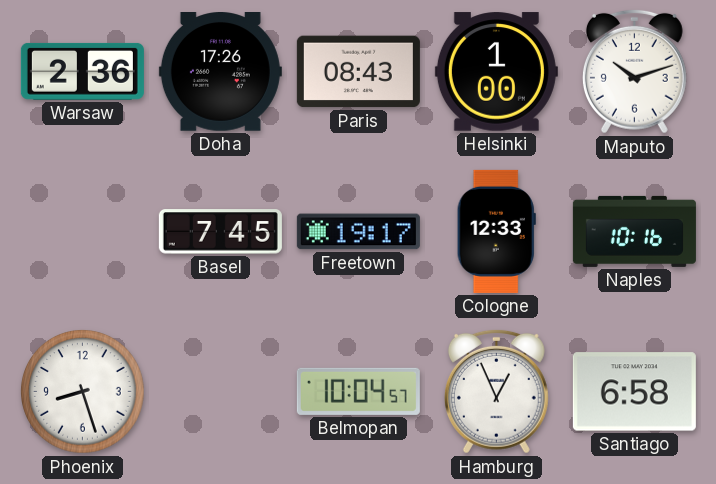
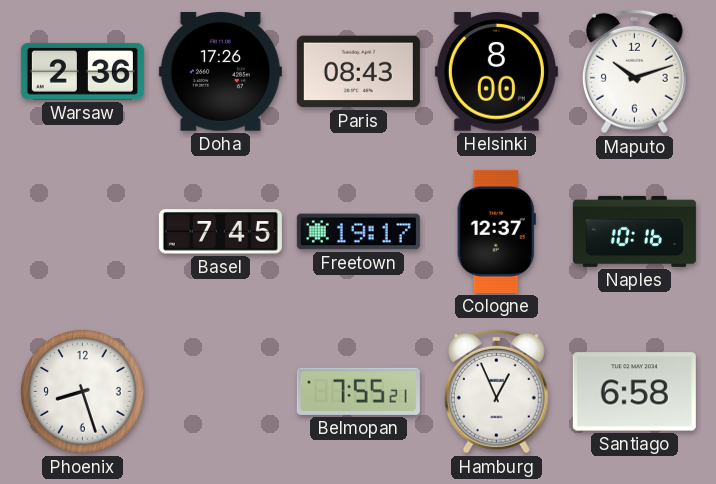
Helsinki: 1:00 -> 8:00 (496, 72)
Cologne: 12:33 -> 12:37 (496, 231)
Belmopan: 10:04 -> 7:55 (358, 391)
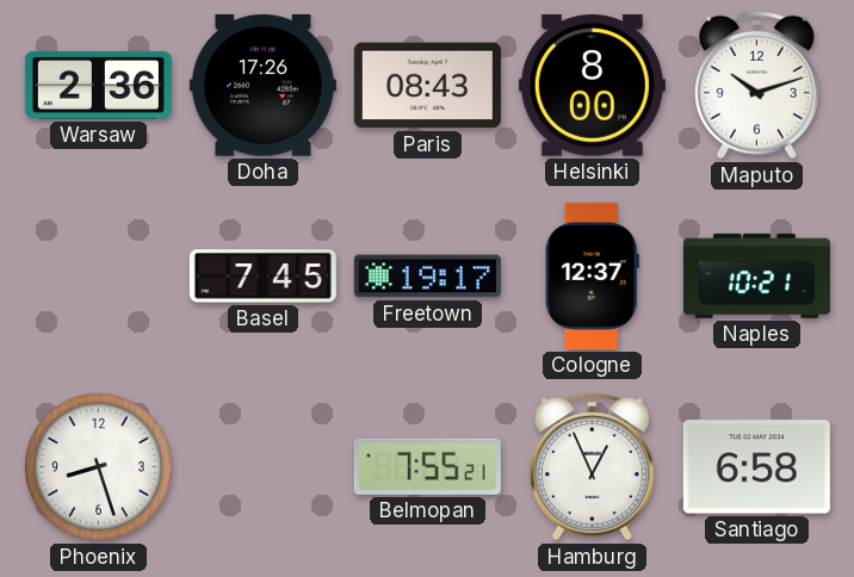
Naples: 10:16 -> 10:21 (756, 275)
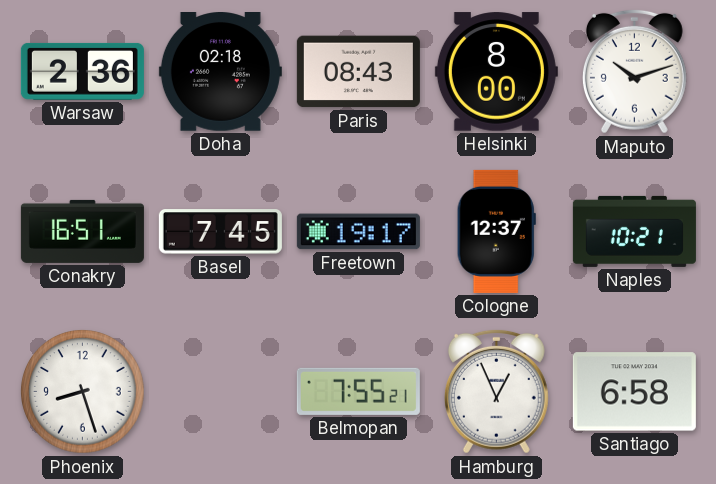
Doha: 17:26 -> 02:18 (220, 72)
Conakry: none -> 16:51 (82, 231)
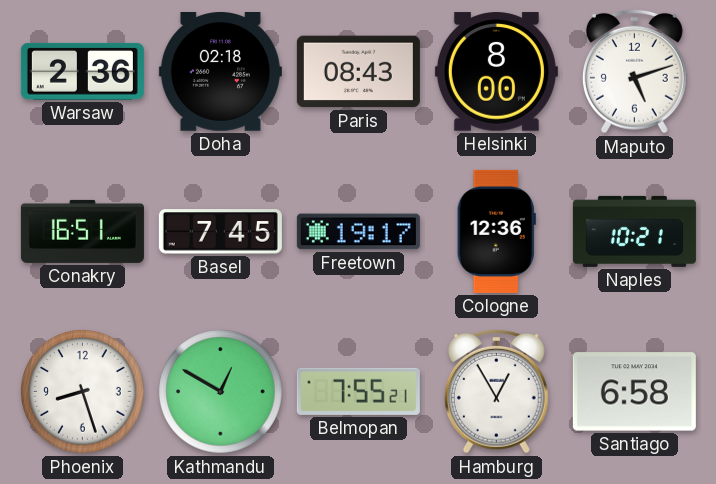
Maputo: 10:12 -> 5:12 (634, 71)
Cologne: 12:37 -> 12:36 (496, 231)
Kathmandu: none -> 12:50 (221, 392)
Hamburg: 12:56 -> 12:55 (496, 391)
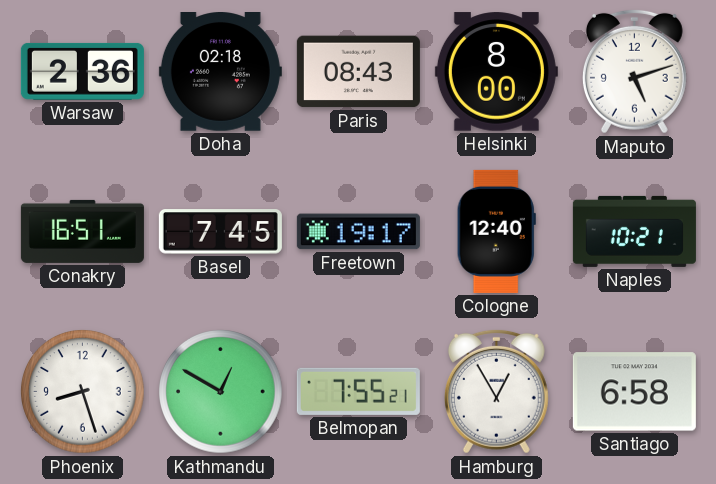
Cologne: 12:36 -> 12:40 (496, 231)
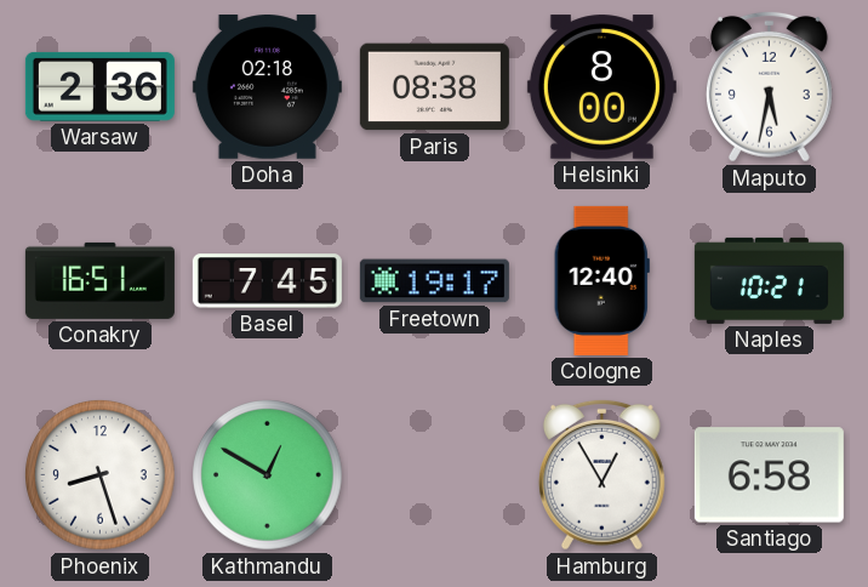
Paris: 08:43 -> 08:38 (434, 87)
Maputo: 5:12 -> 5:32 (769, 86)
Belmopan: 7:55 -> none (358, 391)
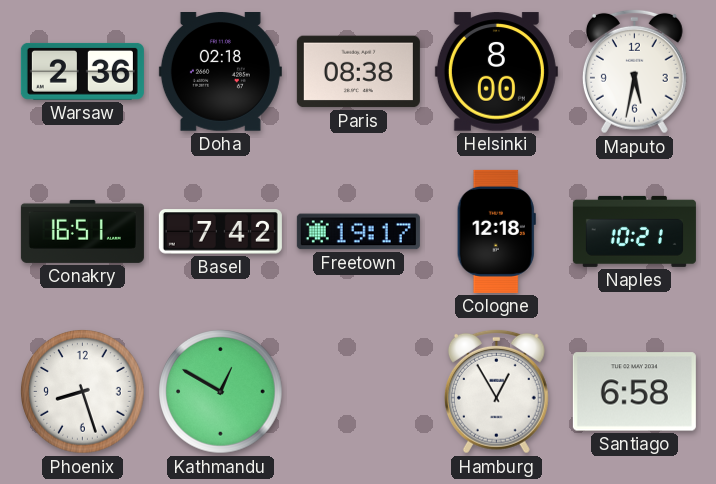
Basel: 7:45 -> 7:42 (220, 232)
Cologne: 12:40 -> 12:18 (496, 231)
